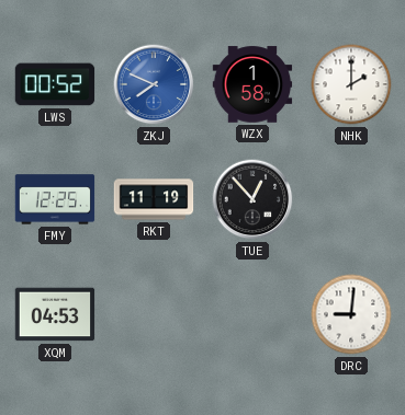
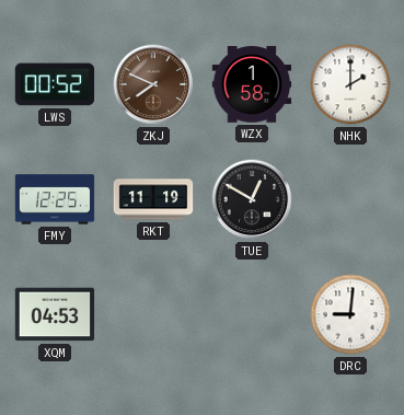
ZKJ dial: blue -> brown (153, 84)
TUE: 12:53 -> 12:50 (252, 199)
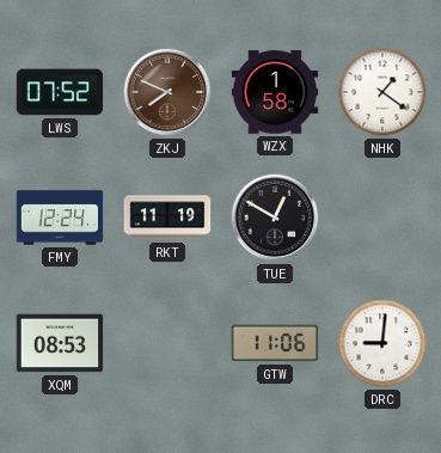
LWS: 00:52 -> 07:52 (60, 92)
NHK: 2:00 -> 1:21 (382, 92)
FMY: 12:25 -> 12:24 (60, 218)
XQM: 04:53 -> 08:53 (60, 343)
GTW: none -> 11:06 (275, 343)
